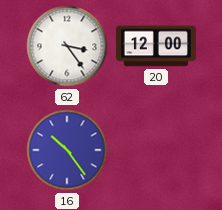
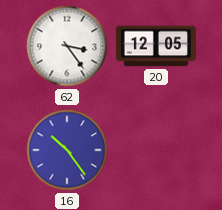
20: 12:00 -> 12:05 (156, 46)
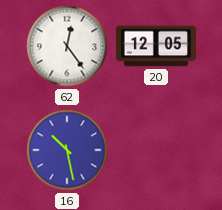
62: 3:24 -> 12:24 (67, 46)
16: 10:24 -> 10:28 (67, 150)
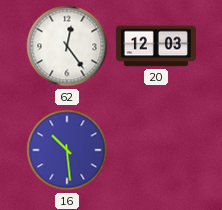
20: 12:05 -> 12:03 (156, 46)
16: 10:28 -> 10:29 (67, 150)
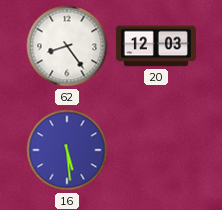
62: 12:24 -> 8:24 (67, 46)
16: 10:29 -> 5:29 (67, 150)
